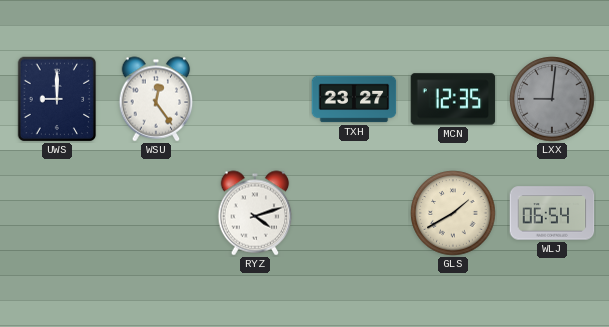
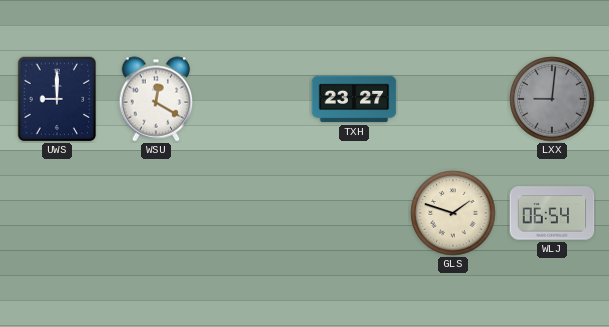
WSU: 12:24 -> 12:20 (156, 99)
MCN: 12:35 -> none (453, 99)
RYZ: 4:12 -> none (255, 213)
GLS: 1:40 -> 1:48 (453, 213)
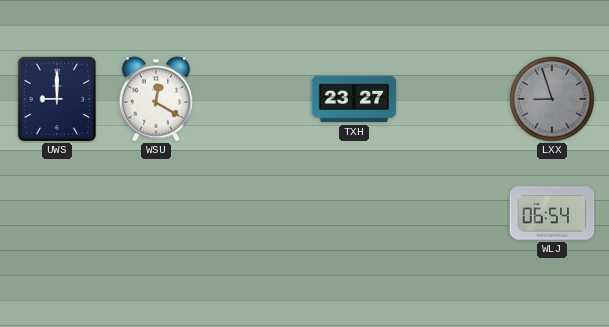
LXX: 9:01 -> 8:57 (552, 99)
GLS: 1:48 -> none (453, 213)
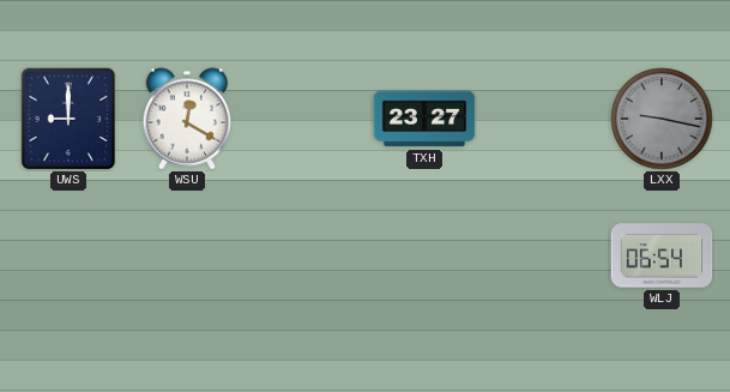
LXX: 8:57 -> 9:17 (662, 119)
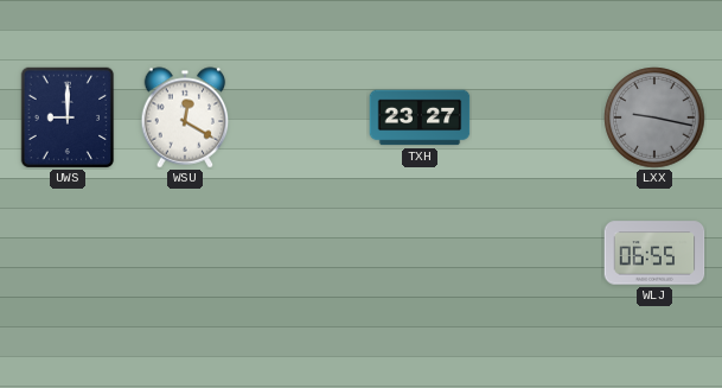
WLJ: 06:54 -> 06:55 (654, 253)
